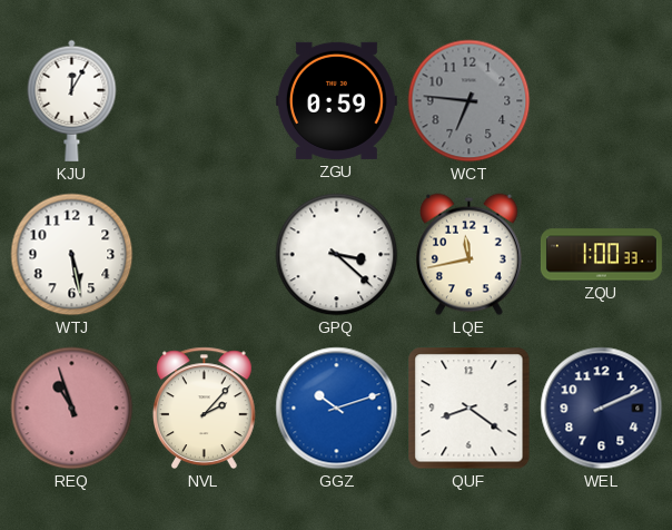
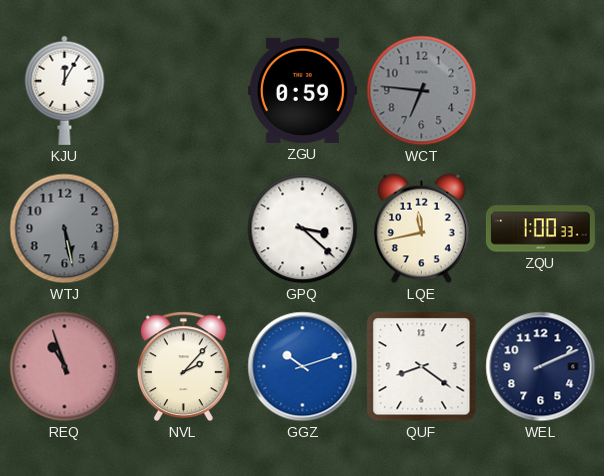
WTJ dial: white -> grey (65, 229)
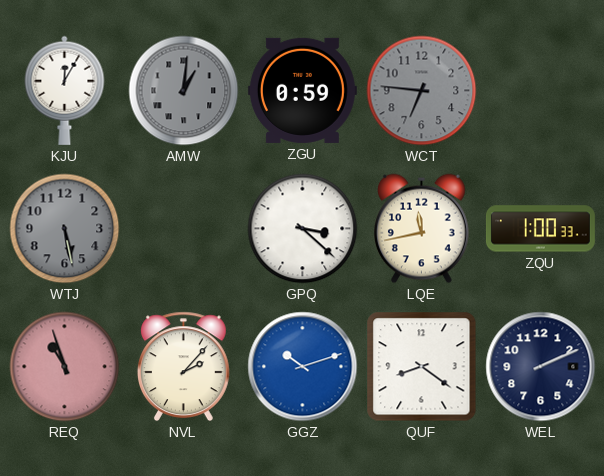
AMW: none -> 1:01 (184, 91)
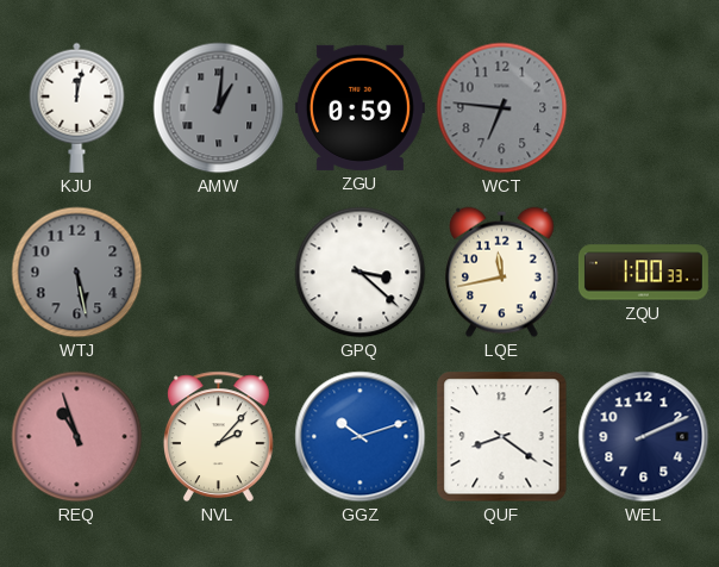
KJU: 12:05 -> 12:02 (77, 107)
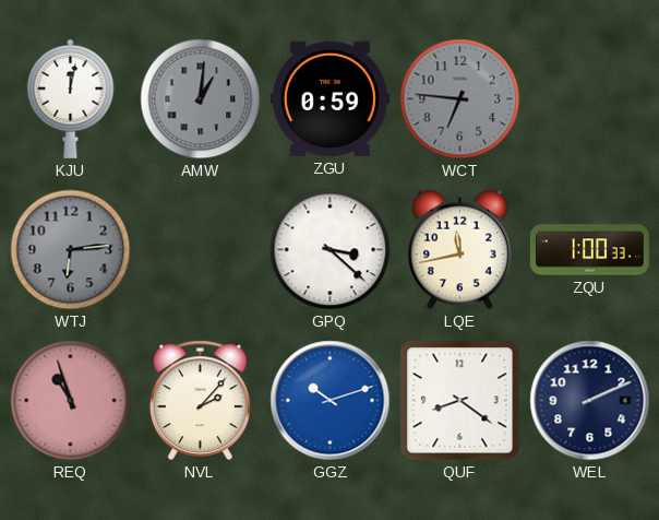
WTJ: 5:28 -> 6:14 (71, 250)
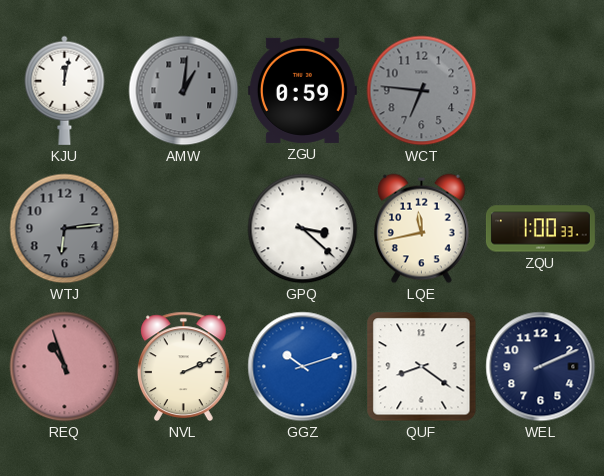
NVL: 2:07 -> 2:11 (183, 367)
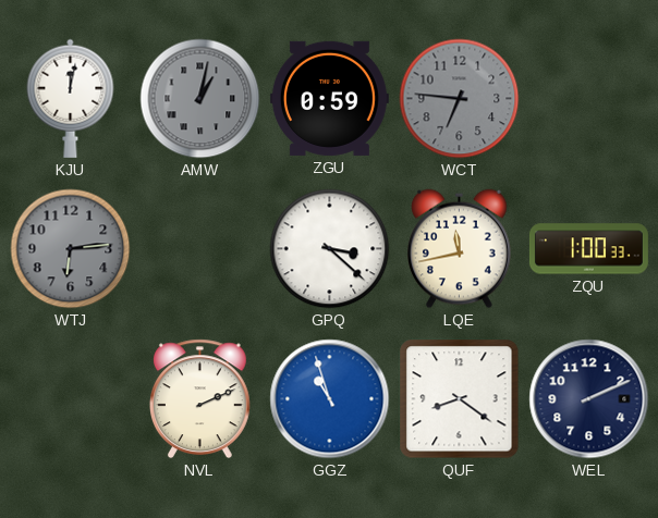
AMW: 1:01 -> 1:02 (200, 99)
REQ: 10:57 -> none (65, 367)
GGZ: 10:12 -> 10:57 (330, 399)
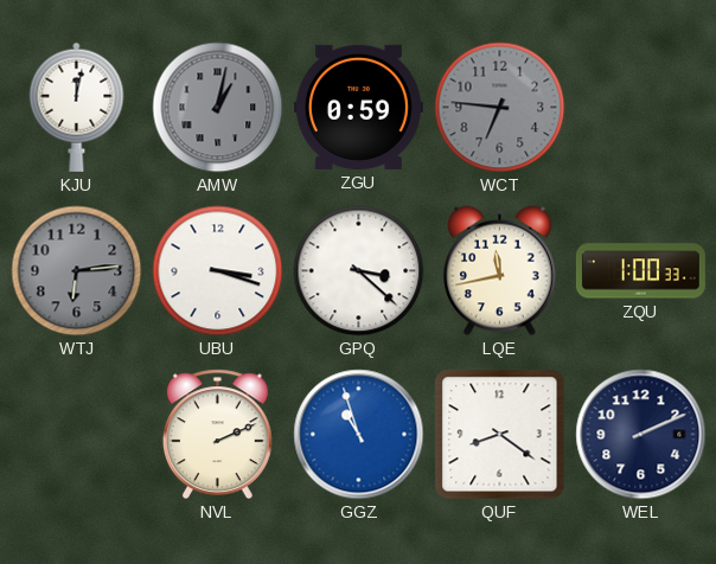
UBU: none -> 3:18 (218, 271)
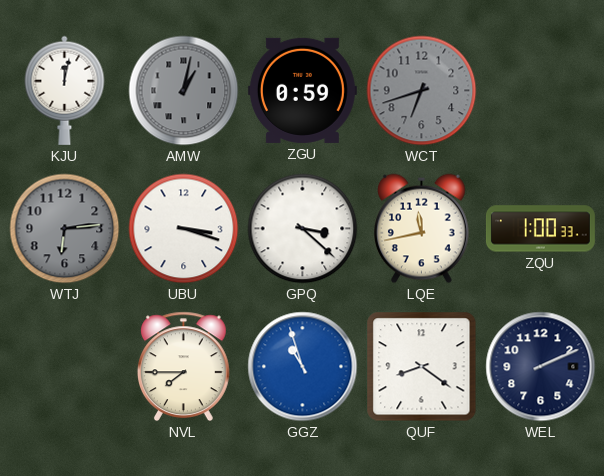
WCT: 6:46 -> 6:42 (422, 91)
NVL: 2:11 -> 7:45 (183, 367)
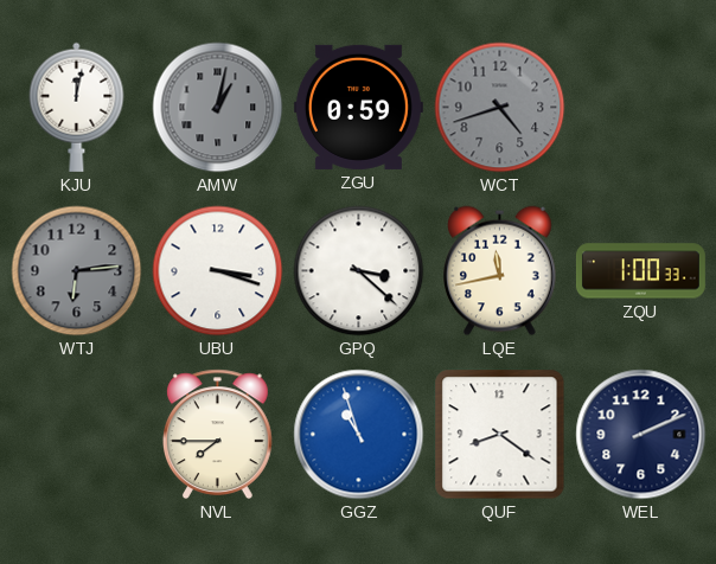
WCT: 6:42 -> 4:42 (500, 108)
